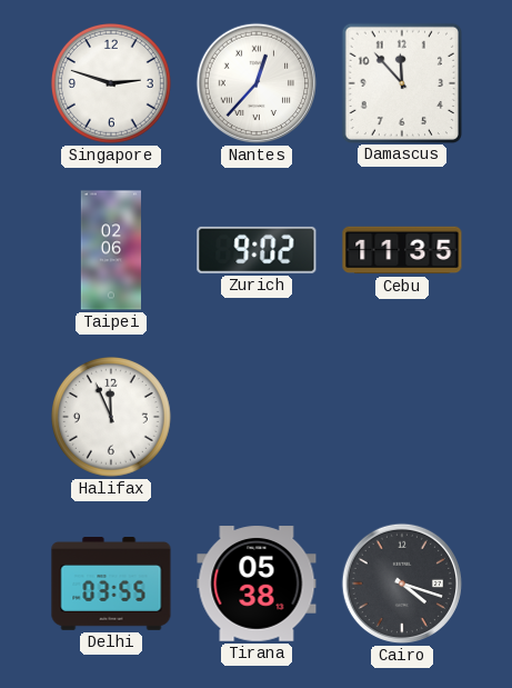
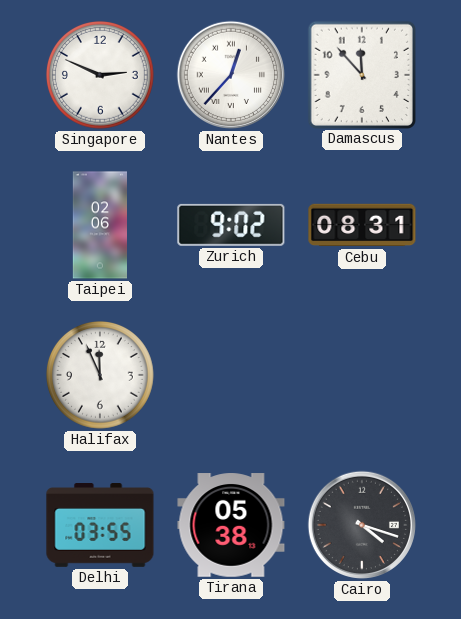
Singapore: 2:48 -> 2:49 (101, 76)
Cebu: 11:35 -> 08:31 (362, 225)
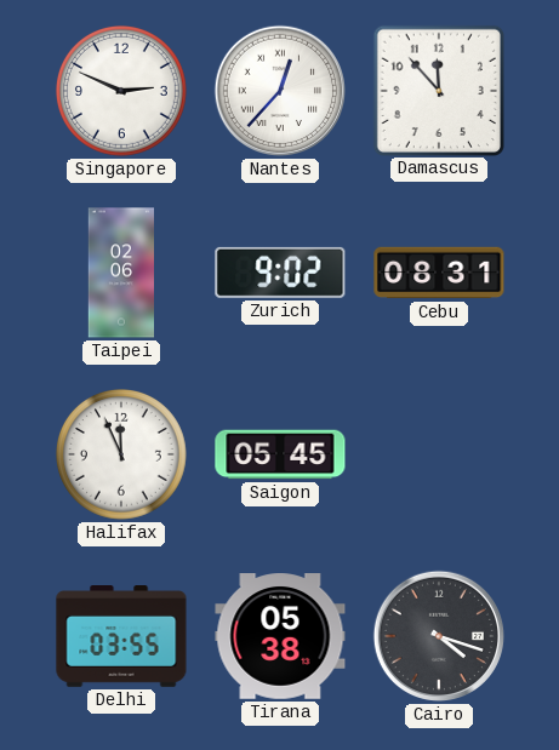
Saigon: none -> 05:45 (280, 454)
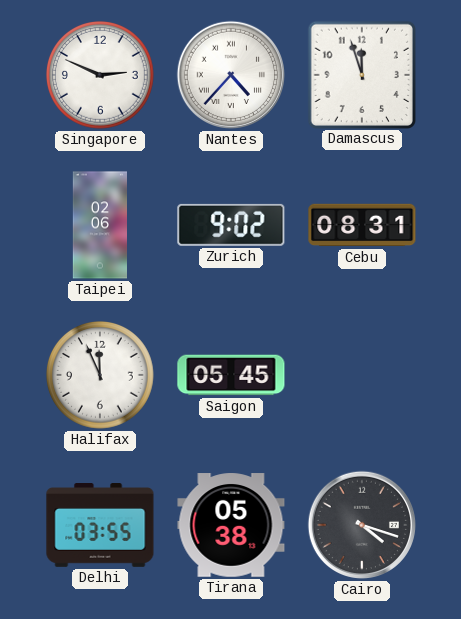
Nantes: 12:37 -> 4:37 (231, 75)
Damascus: 11:53 -> 11:57 (361, 74)
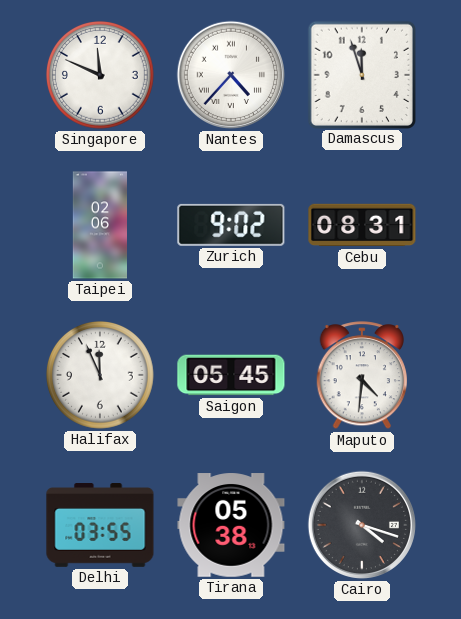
Singapore: 2:49 -> 11:49 (101, 76)
Maputo: none -> 4:31 (362, 376)
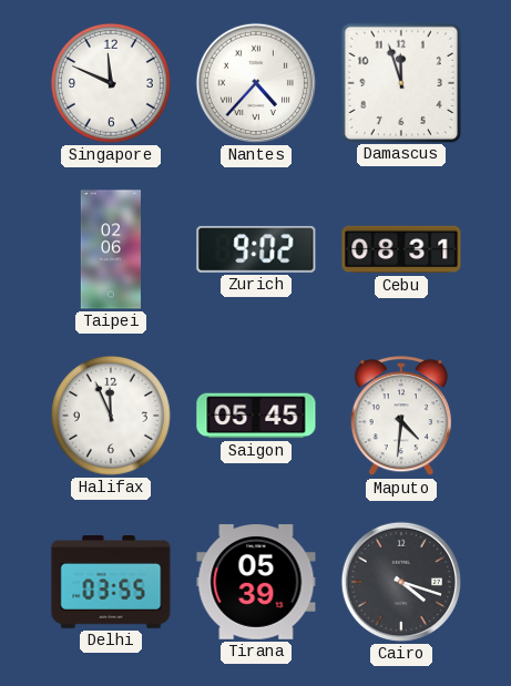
Tirana: 05:38 -> 05:39 (256, 582)
